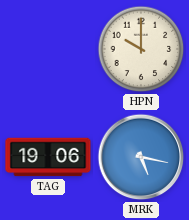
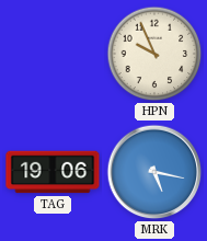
HPN: 10:00 -> 9:56 (154, 54)
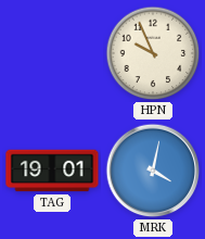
TAG: 19:06 -> 19:01 (52, 171)
MRK: 5:17 -> 4:02 (153, 171)
